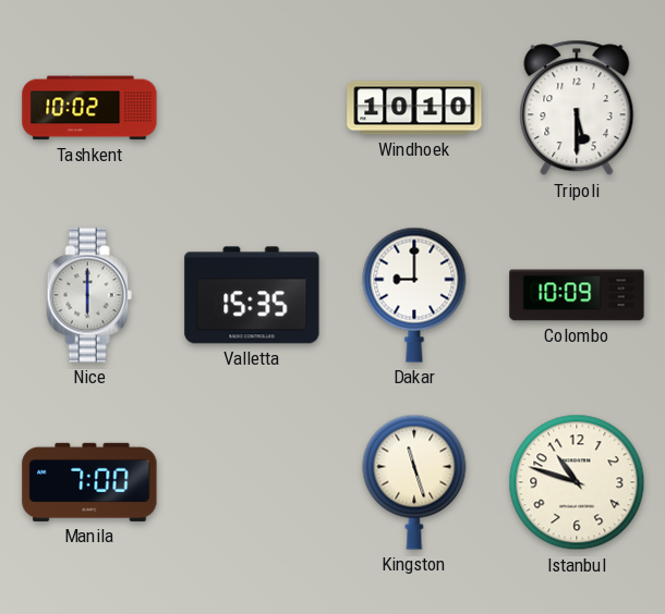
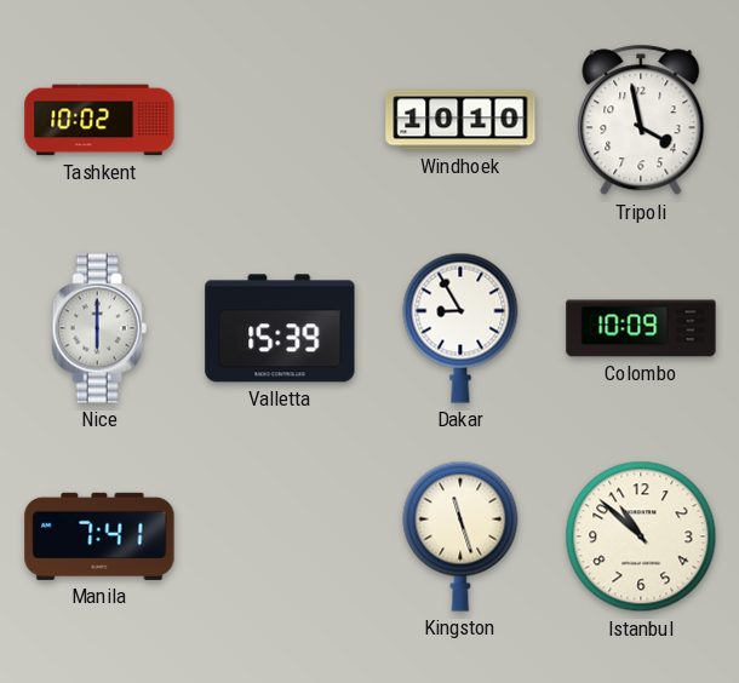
Tripoli: 5:30 -> 3:58 (641, 120)
Valletta: 15:35 -> 15:39 (280, 328)
Dakar: 9:00 -> 8:55 (460, 328)
Manila: 7:00 -> 7:41 (99, 536)
Istanbul: 10:48 -> 10:52 (641, 536)
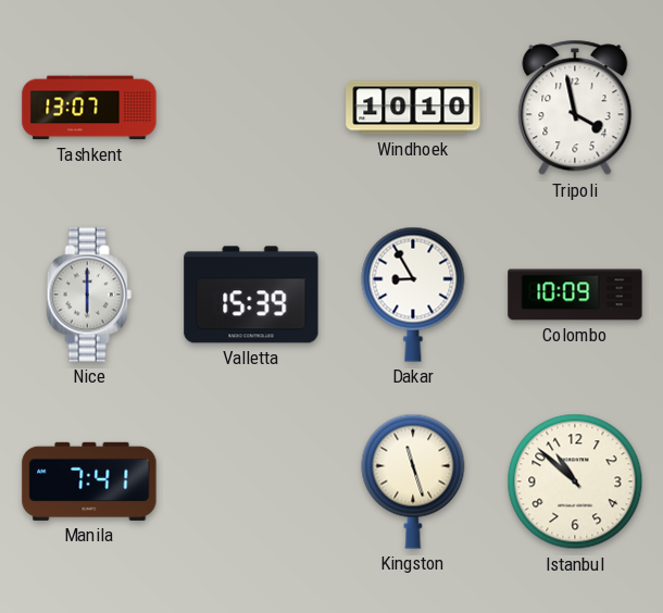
Tashkent: 10:02 -> 13:07 (89, 108)
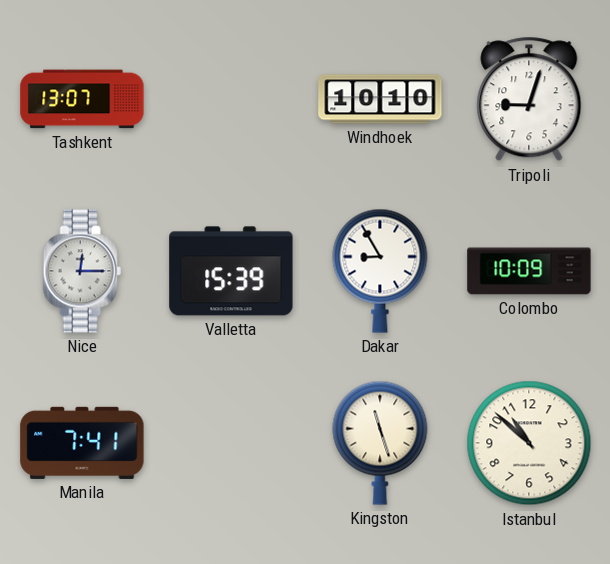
Tripoli: 3:58 -> 9:03 (529, 99)
Nice: 6:00 -> 12:15 (82, 271)
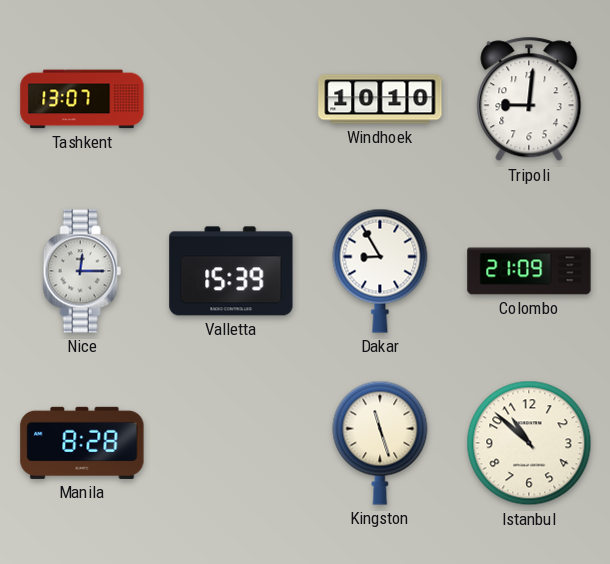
Tripoli: 9:03 -> 9:01 (529, 99)
Colombo: 10:09 -> 21:09 (529, 271)
Manila: 7:41 -> 8:28 (82, 443)
